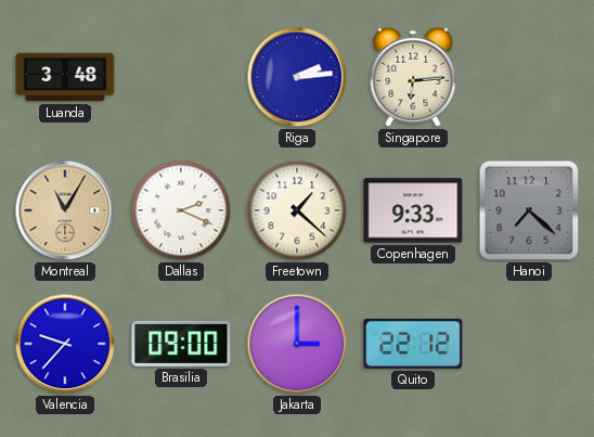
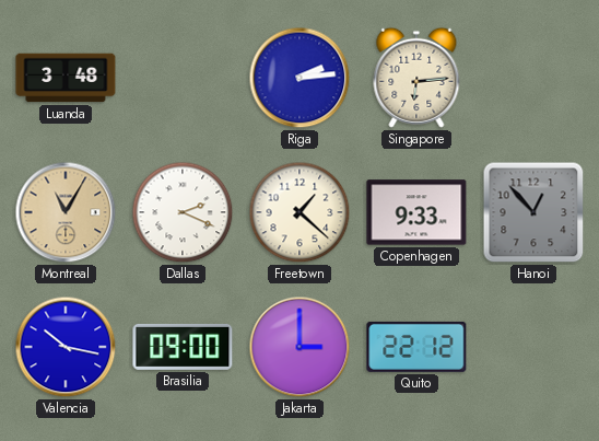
Hanoi: 7:22 -> 12:53 (533, 212)
Valencia: 9:37 -> 10:17 (66, 347)
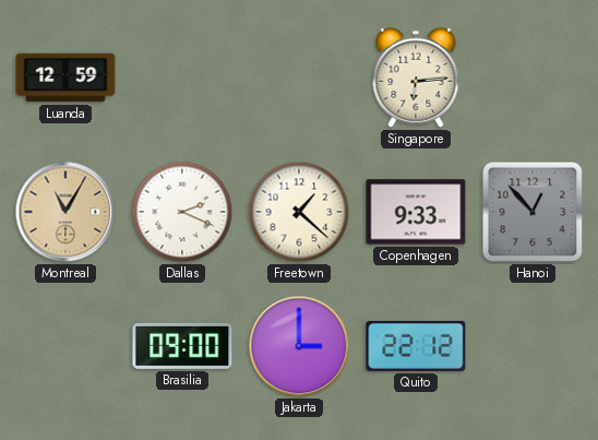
Luanda: 3:48 -> 12:59 (65, 78)
Riga: 2:14 -> none (299, 78)
Valencia: 10:17 -> none (66, 347)
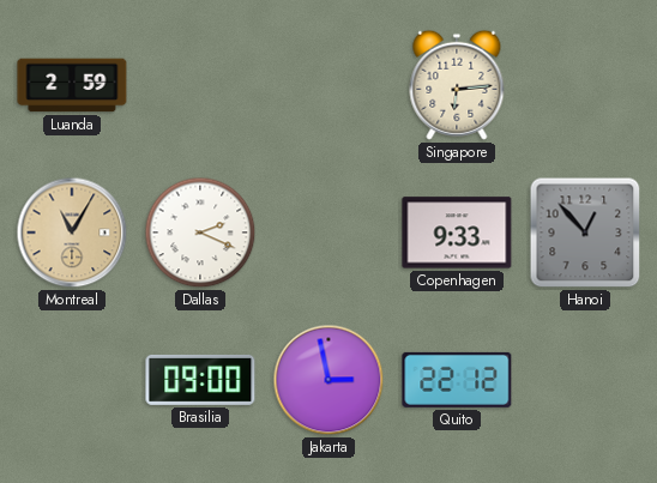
Luanda: 12:59 -> 2:59 (72, 85)
Freetown: 1:22 -> none (299, 212)
Jakarta: 3:00 -> 2:58 (328, 380)
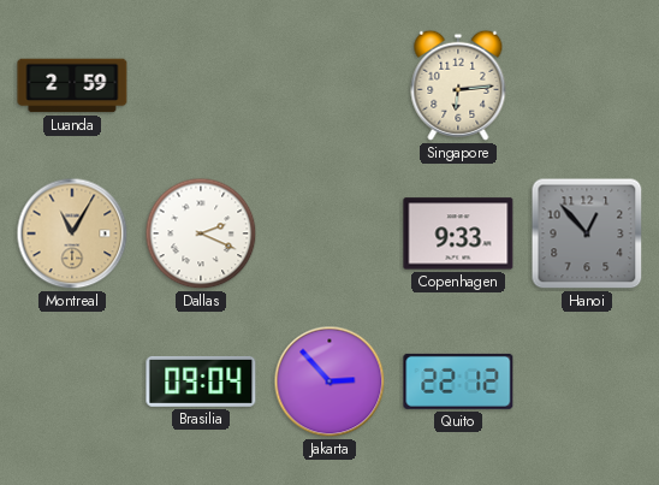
Brasilia: 09:00 -> 09:04 (201, 382)
Jakarta: 2:58 -> 2:53 (329, 382)
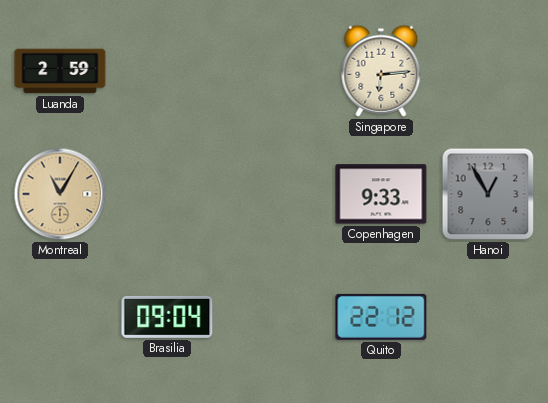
Dallas: 2:19 -> none (201, 233)
Hanoi: 12:53 -> 12:55 (488, 194)
Jakarta: 2:53 -> none (329, 382)
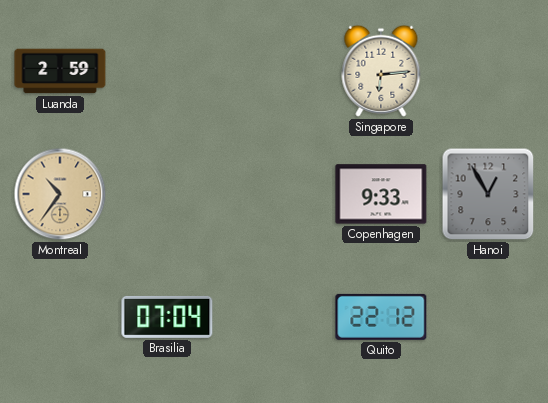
Montreal: 11:05 -> 10:36 (60, 194)
Brasilia: 09:04 -> 07:04 (167, 317)
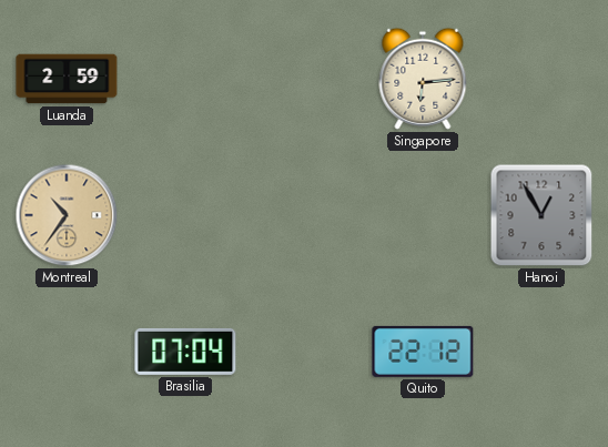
Copenhagen: 9:33 -> none (381, 194)
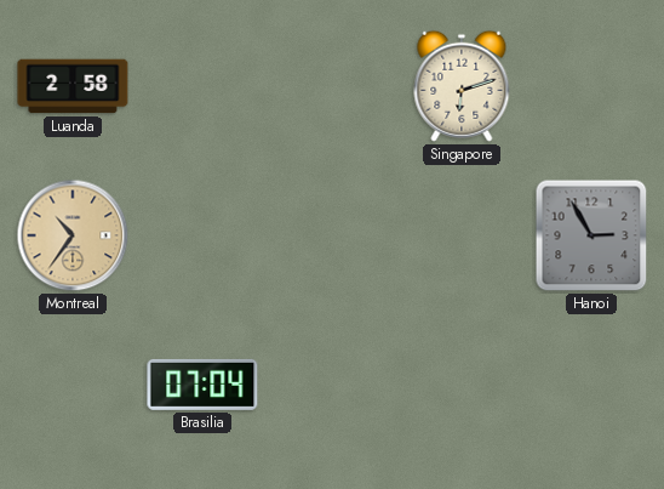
Luanda: 2:59 -> 2:58 (73, 86)
Singapore: 6:14 -> 6:12 (462, 86)
Hanoi: 12:55 -> 2:55 (591, 235)
Quito: 22:12 -> none (423, 352)
